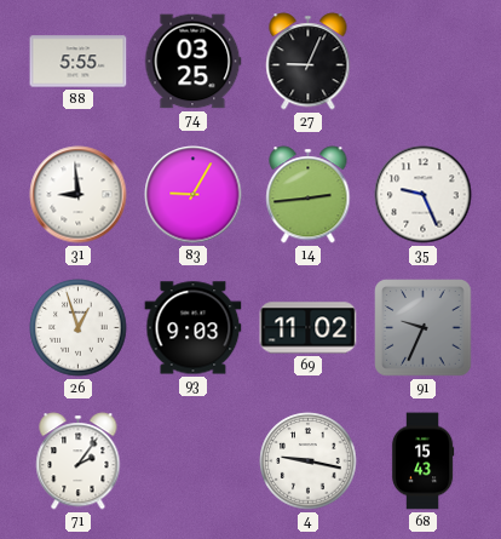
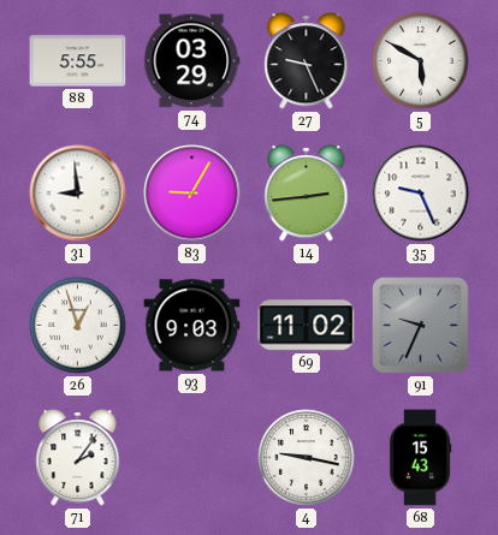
74: 03:25 -> 03:29 (191, 61)
27: 9:04 -> 9:26 (307, 61)
5: none -> 5:50 (421, 61)
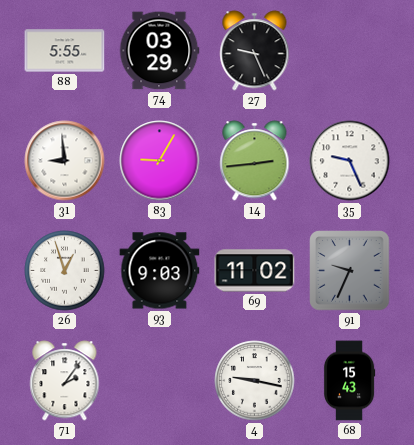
5: 5:50 -> none (421, 61)
